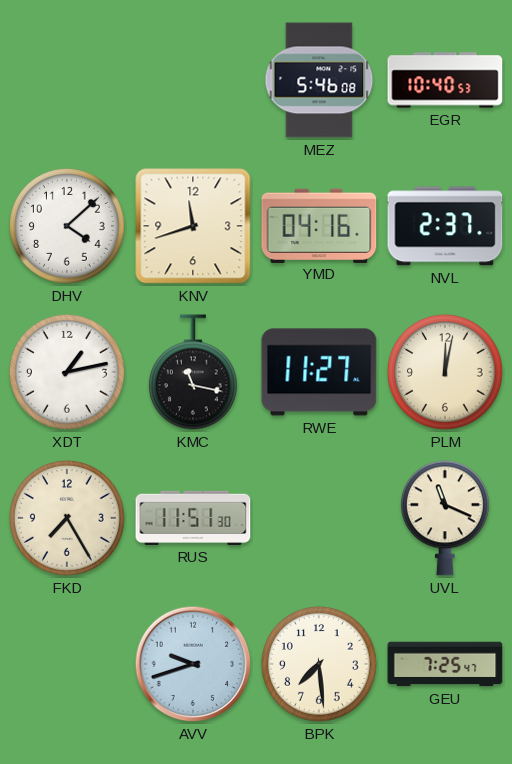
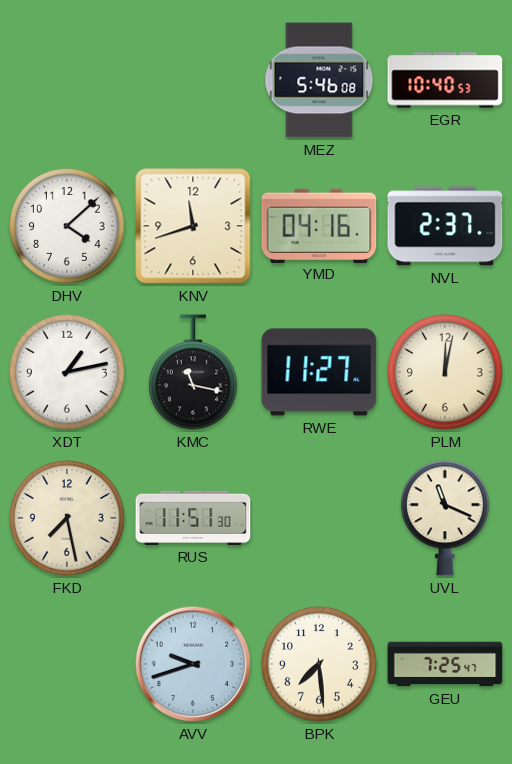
FKD: 7:25 -> 7:28 (67, 518)
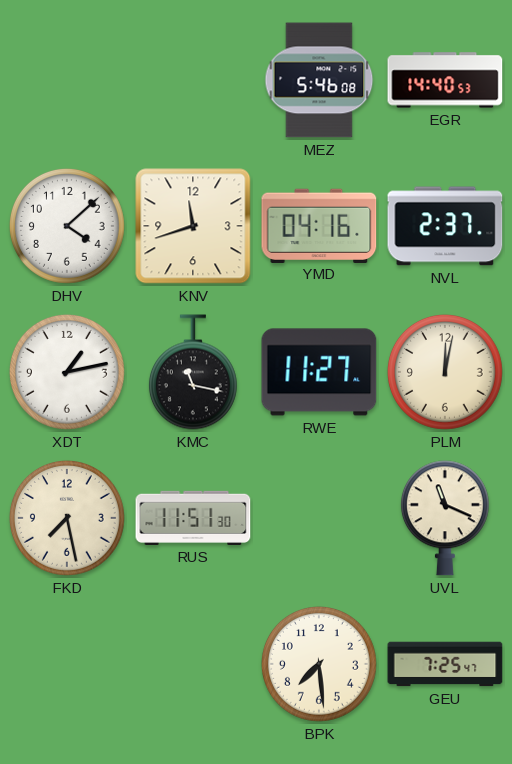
EGR: 10:40 -> 14:40 (445, 80)
AVV: 9:42 -> none (193, 664)
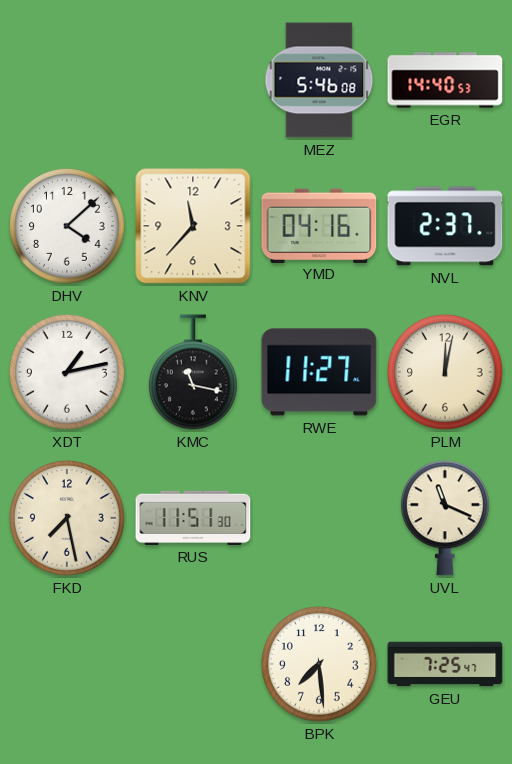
KNV: 11:42 -> 11:37 (193, 226)
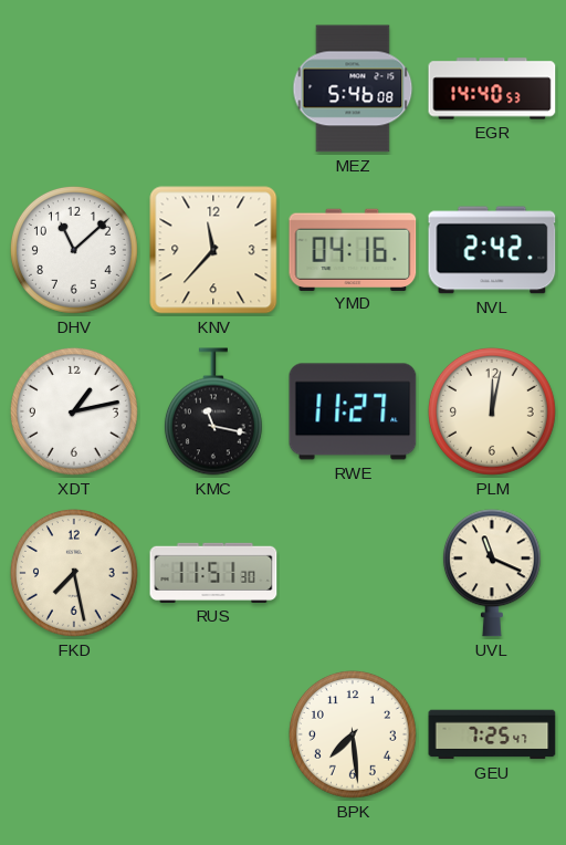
DHV: 4:08 -> 11:08 (74, 250)
NVL: 2:37 -> 2:42 (492, 250)
